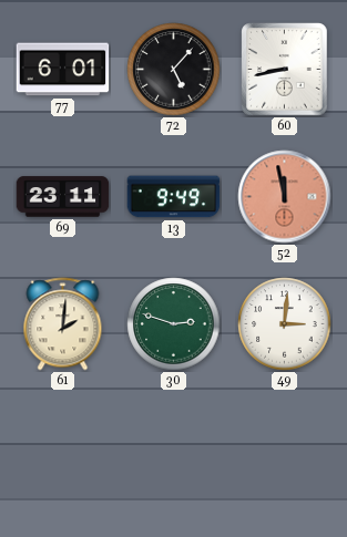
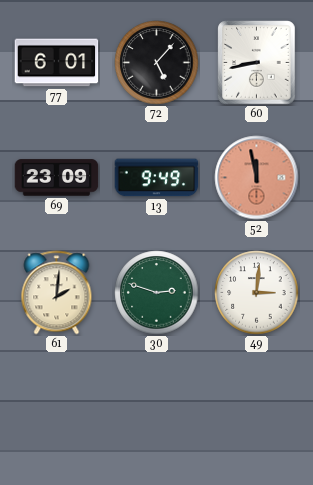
69: 23:11 -> 23:09 (57, 178)
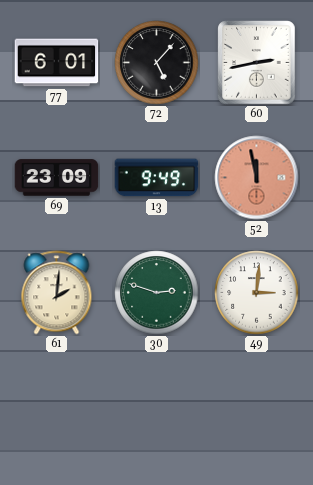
60: 8:43 -> 2:43 (257, 63)
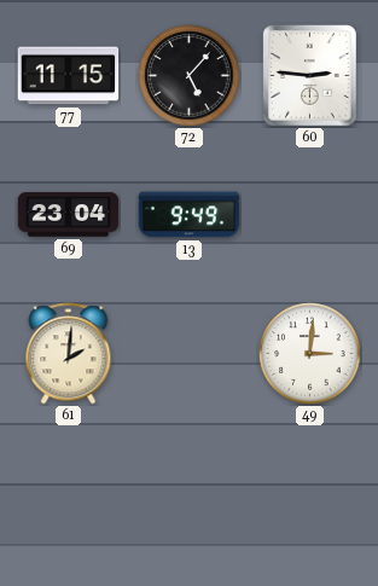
77: 6:01 -> 11:15 (69, 76)
60: 2:43 -> 2:46 (310, 76)
69: 23:09 -> 23:04 (69, 215)
52: 11:58 -> none (257, 178)
30: 2:48 -> none (157, 293)
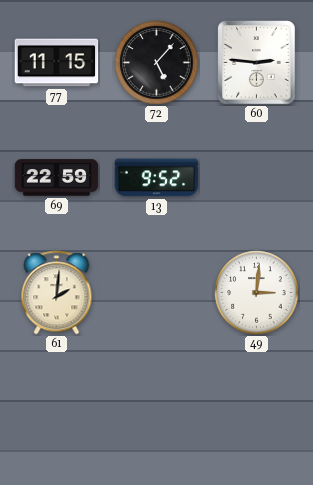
69: 23:04 -> 22:59 (57, 178)
13: 9:49 -> 9:52 (157, 178)
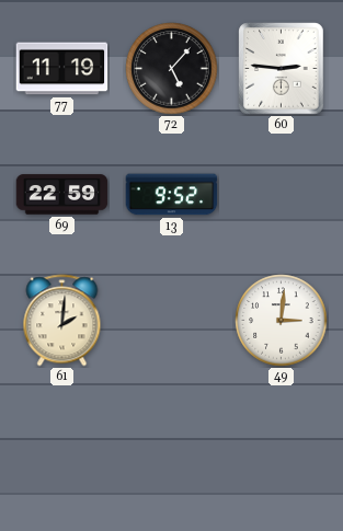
77: 11:15 -> 11:19 (62, 69)
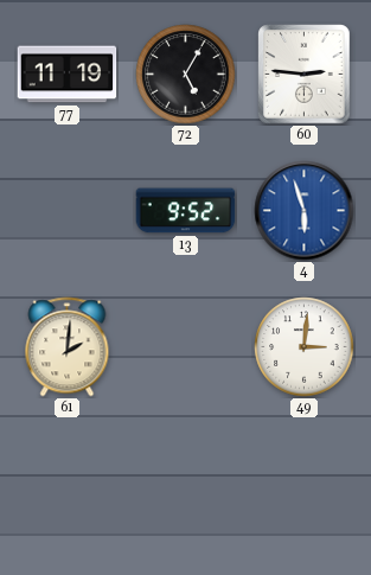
72: 5:07 -> 5:05 (186, 75)
69: 22:59 -> none (62, 195)
4: none -> 5:57 (305, 211)
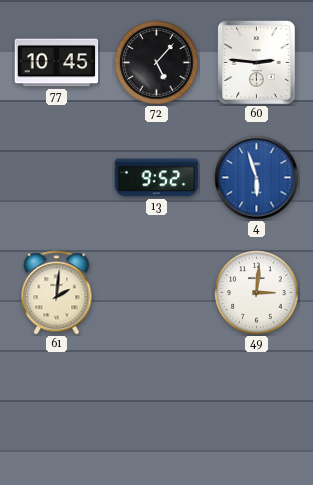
77: 11:19 -> 10:45 (57, 63)
72: 5:05 -> 5:07 (157, 63)
